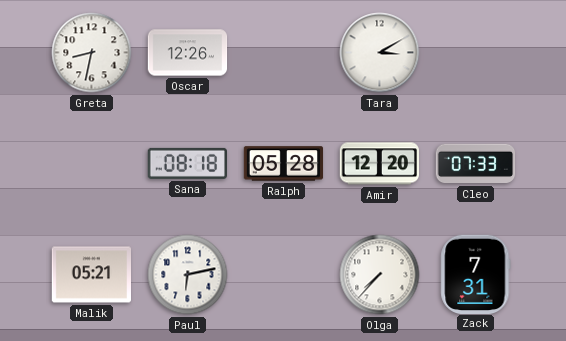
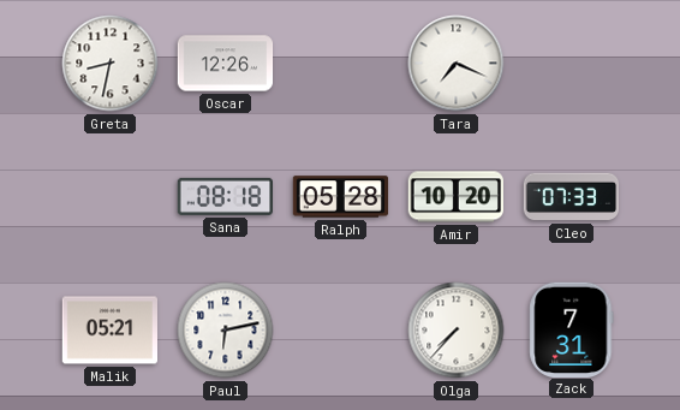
Tara: 3:10 -> 7:19 (457, 64)
Amir: 12:20 -> 10:20 (455, 197)
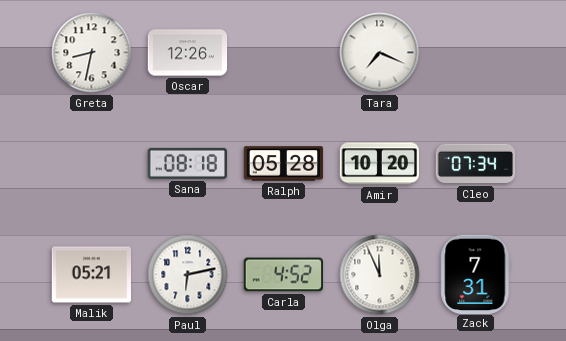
Cleo: 07:33 -> 07:34 (476, 164)
Carla: none -> 4:52 (283, 275)
Olga: 7:37 -> 11:56 (380, 275)
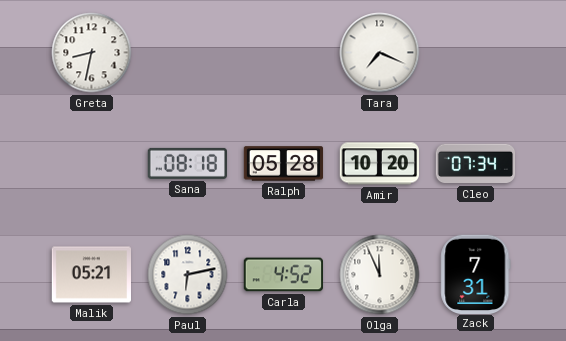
Oscar: 12:26 -> none (188, 53)
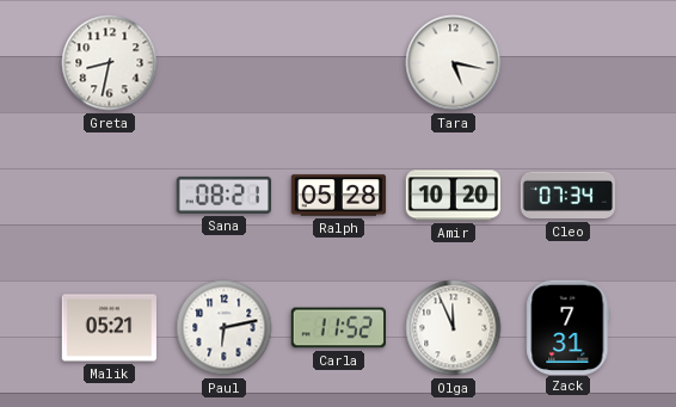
Tara: 7:19 -> 5:17 (454, 63)
Sana: 08:18 -> 08:21 (223, 195)
Carla: 4:52 -> 11:52 (338, 328)
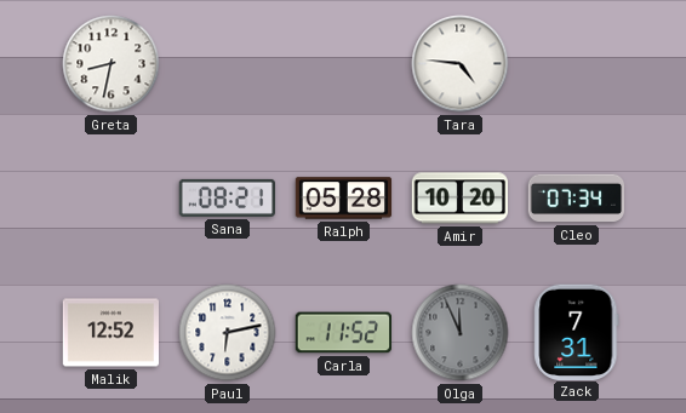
Tara: 5:17 -> 4:46 (461, 64)
Malik: 05:21 -> 12:52 (112, 333)
Olga dial: white -> grey (461, 333)
